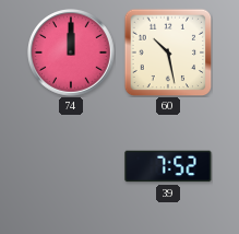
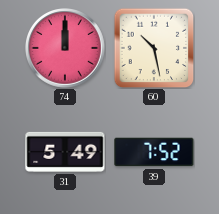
31: none -> 5:49 (65, 152)
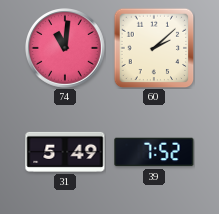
74: 12:00 -> 11:01 (66, 49)
60: 10:28 -> 2:08 (154, 48)
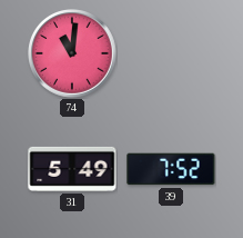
60: 2:08 -> none (154, 48)
